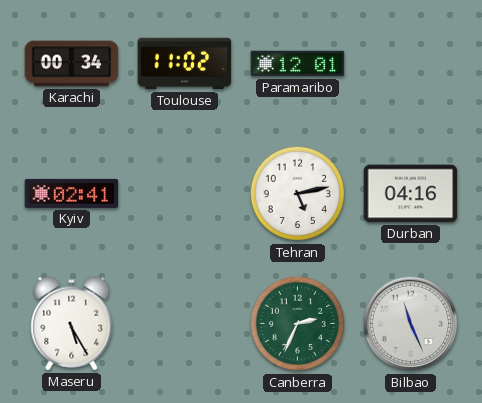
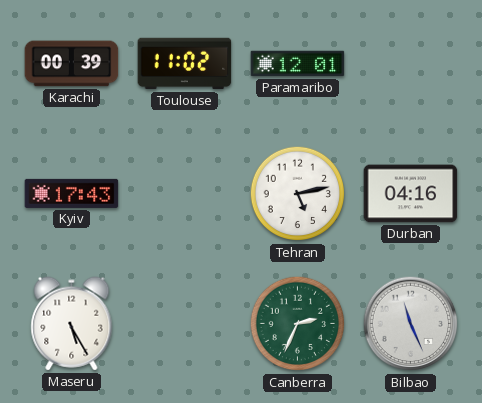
Karachi: 00:34 -> 00:39 (72, 64)
Kyiv: 02:41 -> 17:43 (72, 193)
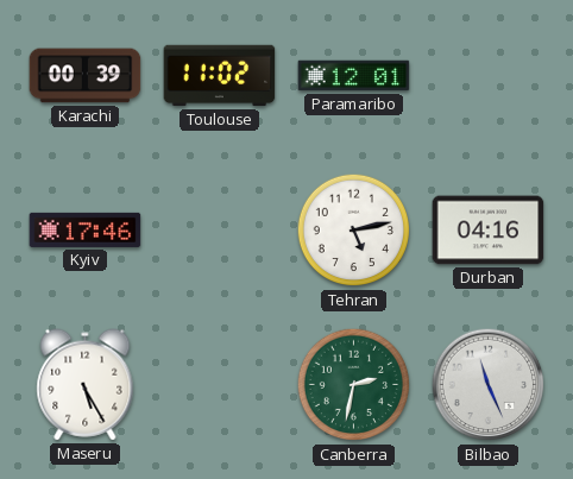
Kyiv: 17:43 -> 17:46 (86, 229)
Canberra: 2:34 -> 2:32 (354, 385)
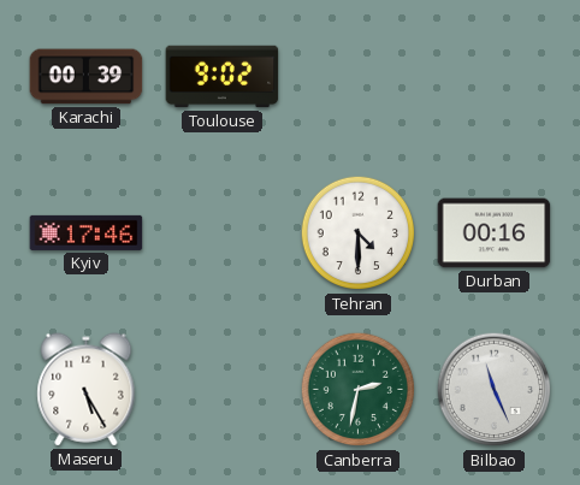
Toulouse: 11:02 -> 9:02 (223, 77)
Paramaribo: 12:01 -> none (354, 76)
Tehran: 5:13 -> 4:30 (359, 233)
Durban: 04:16 -> 00:16 (495, 233)
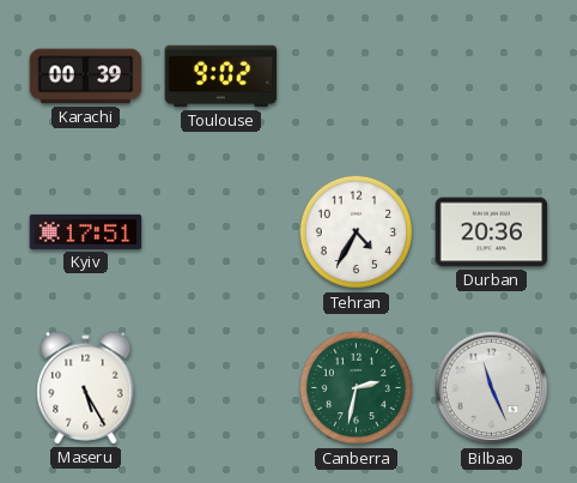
Kyiv: 17:46 -> 17:51 (86, 231)
Tehran: 4:30 -> 4:35 (357, 233)
Durban: 00:16 -> 20:36 (492, 233)
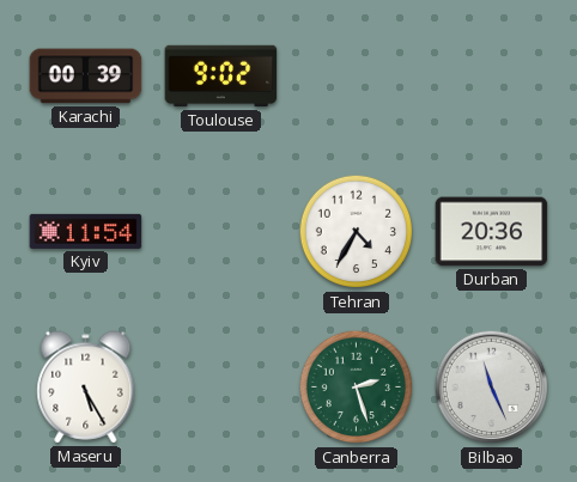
Kyiv: 17:51 -> 11:54 (86, 231)
Canberra: 2:32 -> 2:27 (357, 388)
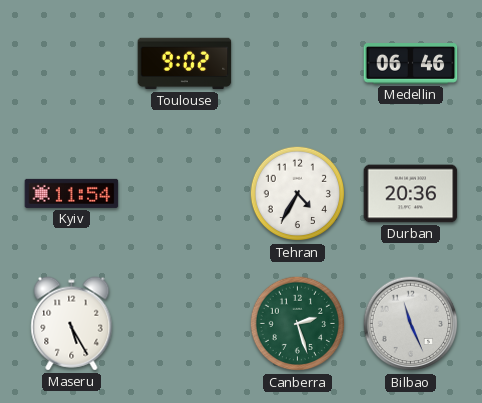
Karachi: 00:39 -> none (86, 77)
Medellin: none -> 06:46 (411, 64)
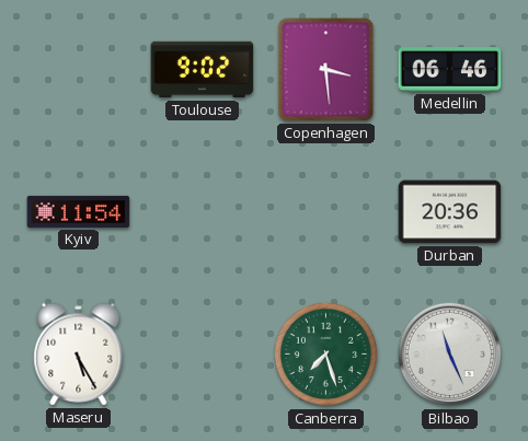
Copenhagen: none -> 3:29 (326, 70)
Tehran: 4:35 -> none (298, 194)
Canberra: 2:27 -> 7:27 (326, 355)
